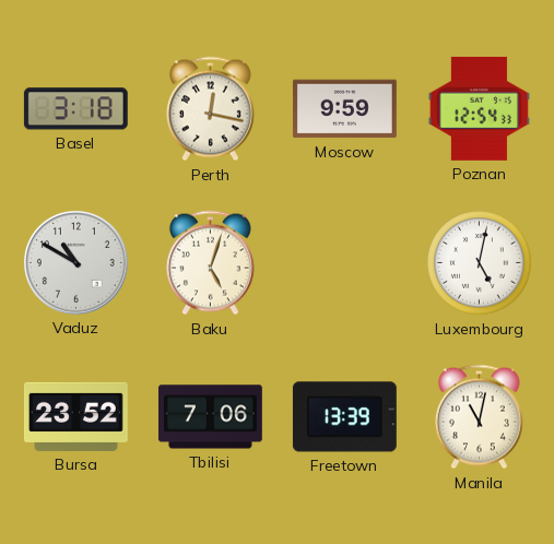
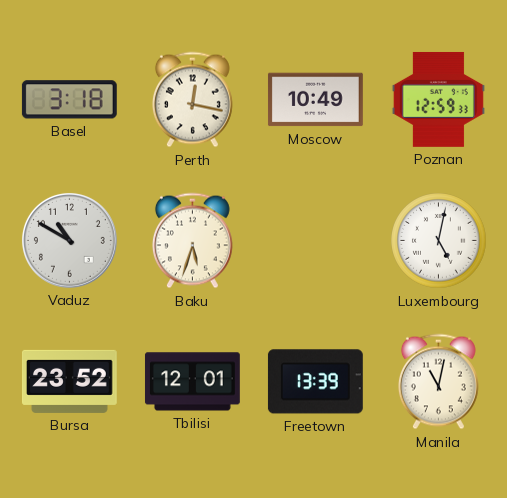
Moscow: 9:59 -> 10:49 (315, 100)
Poznan: 12:54 -> 12:59 (438, 99)
Baku: 5:03 -> 5:33 (192, 241)
Tbilisi: 7:06 -> 12:01 (192, 382)
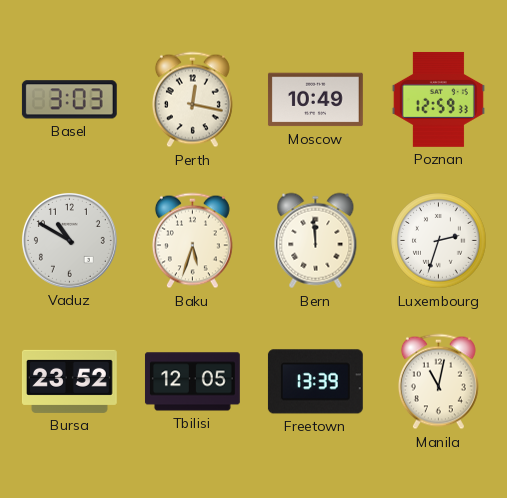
Basel: 3:18 -> 3:03 (69, 100)
Bern: none -> 11:59 (316, 241)
Luxembourg: 5:02 -> 2:33 (439, 241)
Tbilisi: 12:01 -> 12:05 (192, 382)
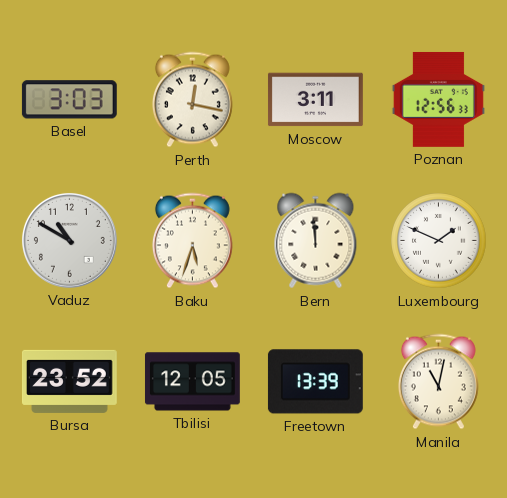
Moscow: 10:49 -> 3:11 (315, 100)
Poznan: 12:59 -> 12:56 (438, 99)
Luxembourg: 2:33 -> 1:49 (439, 241)
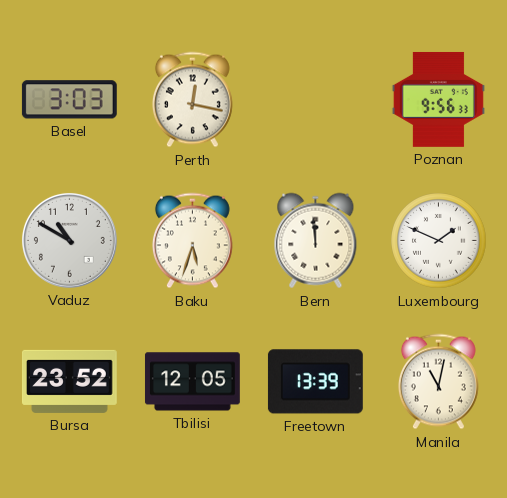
Moscow: 3:11 -> none (315, 100)
Poznan: 12:56 -> 9:56 (438, 99)
